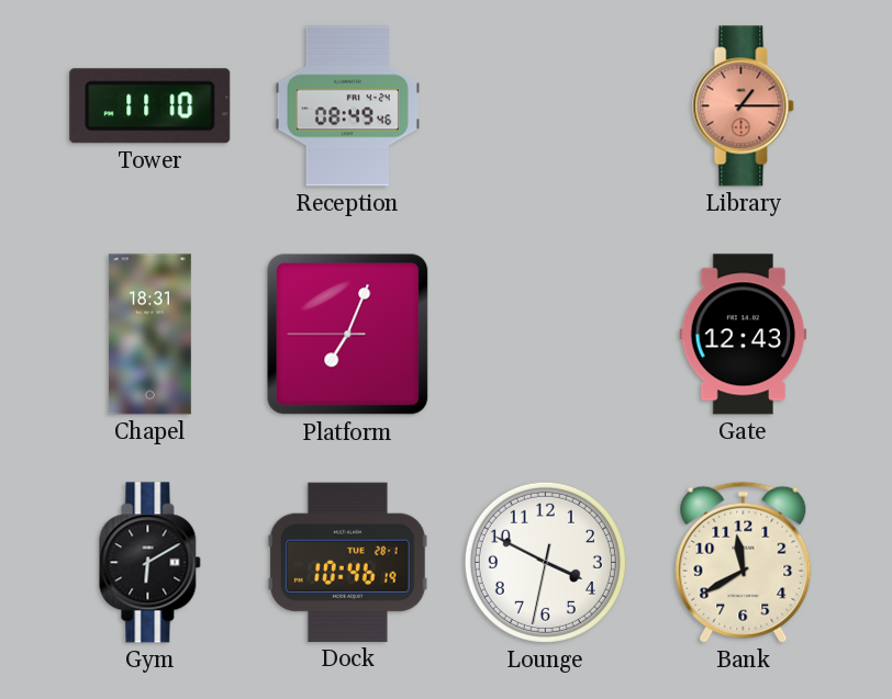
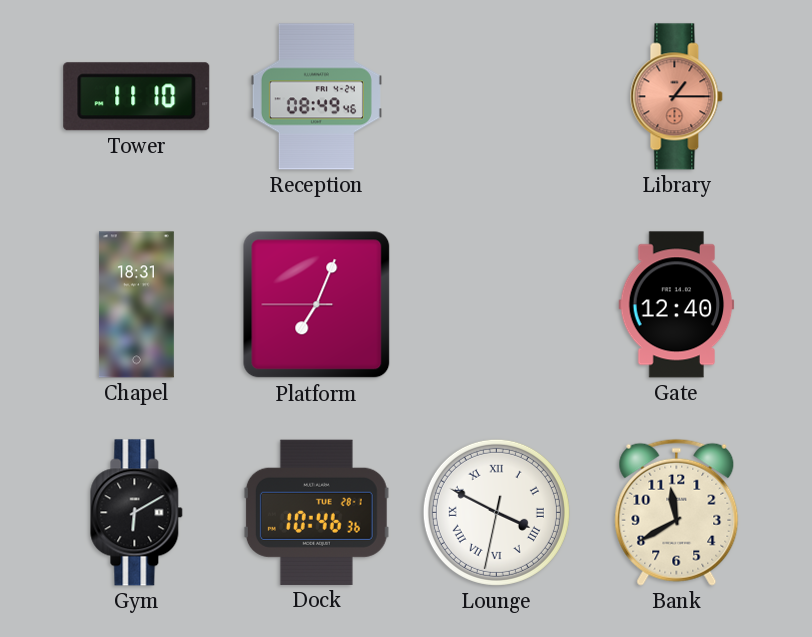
Gate: 12:43 -> 12:40 (677, 305)
Dock: 10:46:19 -> 10:46:36 (316, 512)
Lounge numerals: Arabic -> Roman (496, 512)
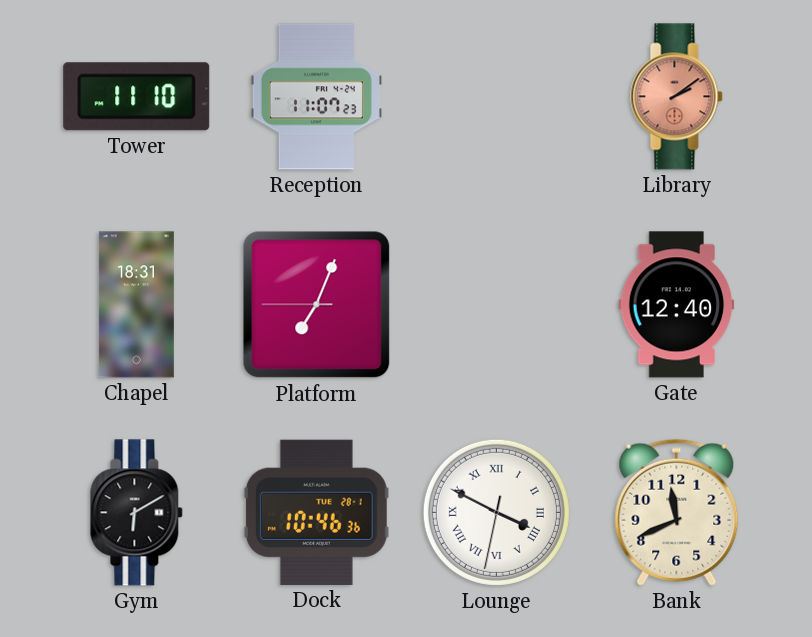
Reception: 08:49 -> 11:07 (316, 97)
Library: 1:15 -> 2:09 (677, 97)
Bank: 11:40 -> 11:41 (677, 512)
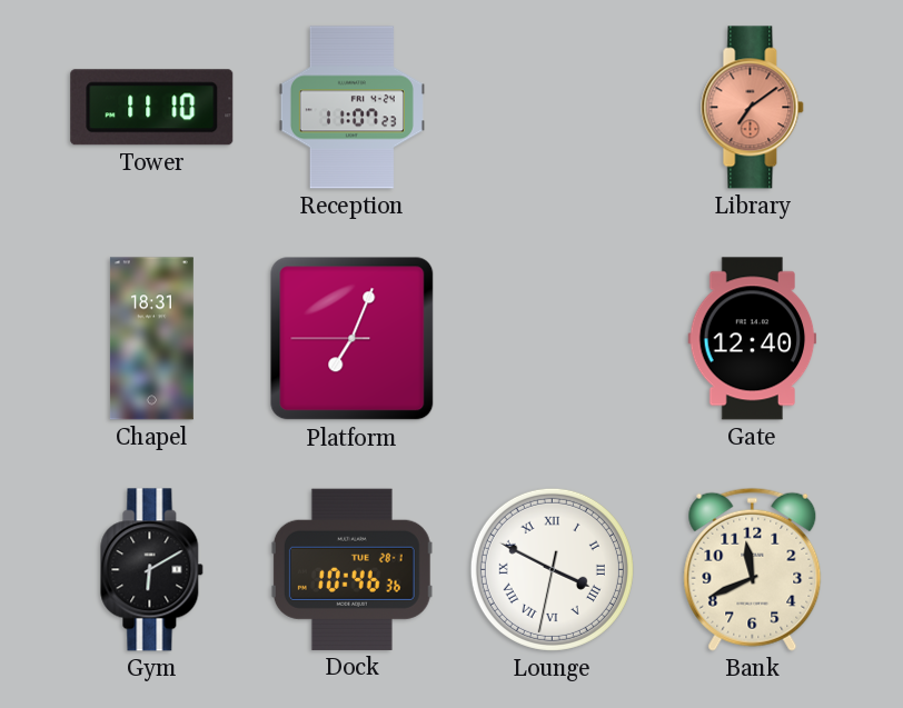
Library: 2:09 -> 7:09 (753, 108)
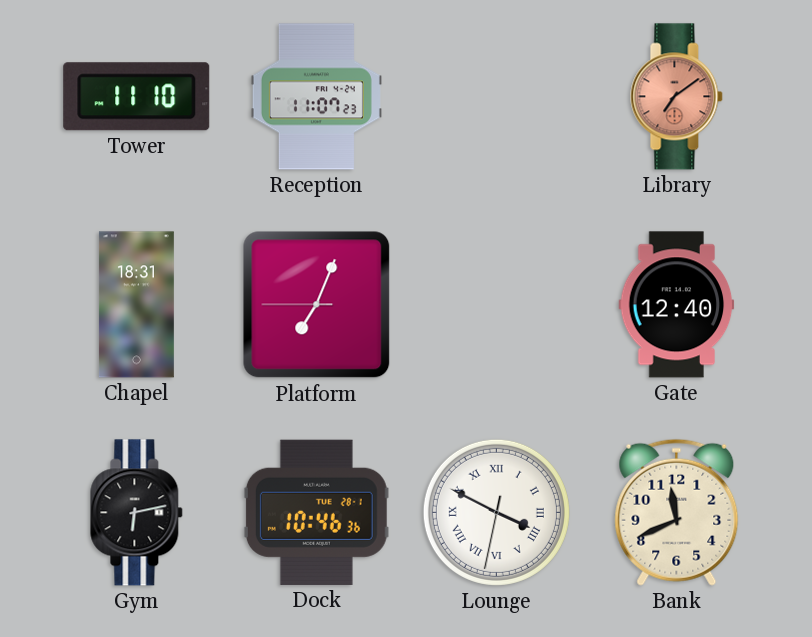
Gym: 6:10 -> 6:13 (137, 513)
